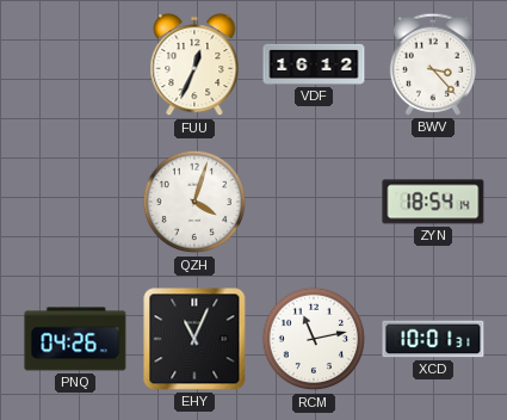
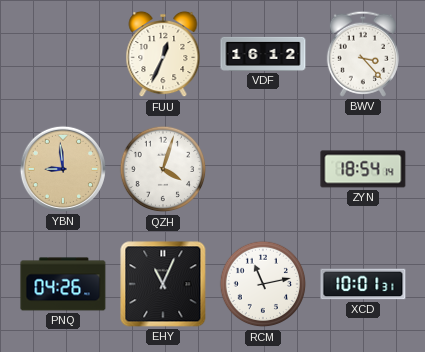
YBN: none -> 8:59 (63, 169)
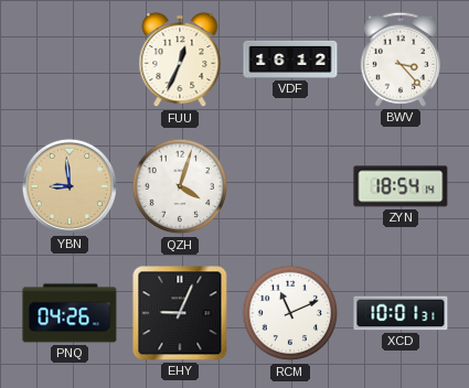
EHY: 11:04 -> 9:04 (180, 313)
RCM: 11:13 -> 11:11 (290, 313)
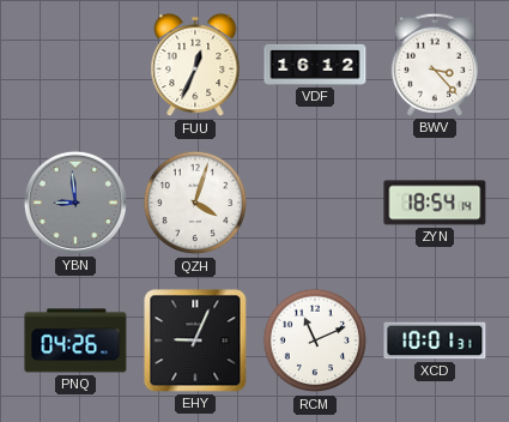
YBN dial: champagne -> grey (75, 203)
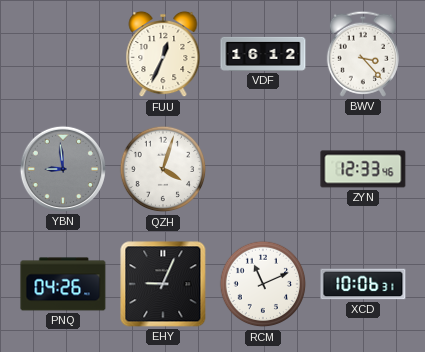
ZYN: 18:54 -> 12:33 (363, 169)
XCD: 10:01 -> 10:06 (363, 284)
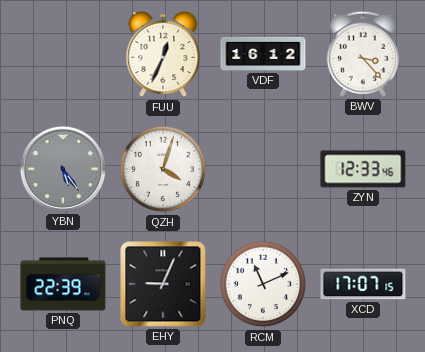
YBN: 8:59 -> 5:24 (63, 169)
PNQ: 04:26 -> 22:39 (63, 284)
XCD: 10:06 -> 17:07 (363, 284)
